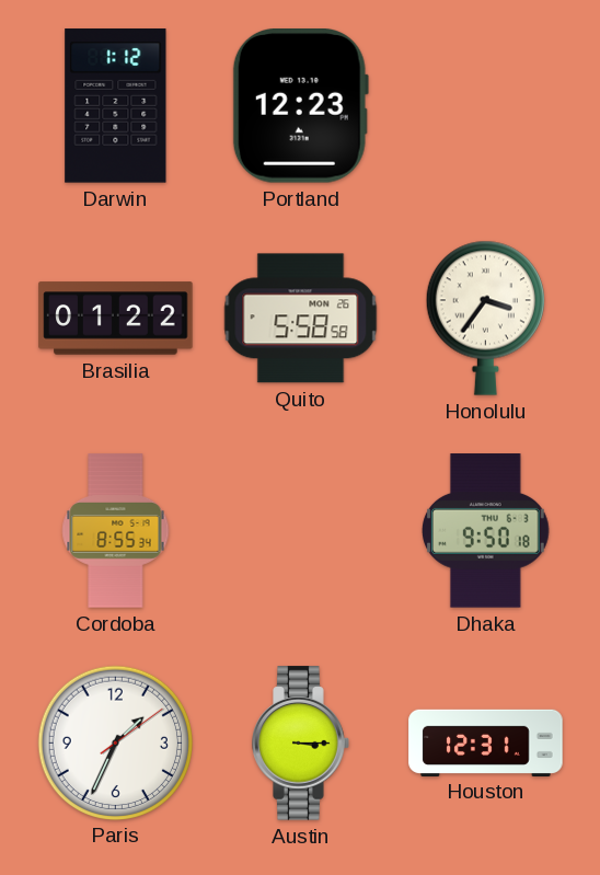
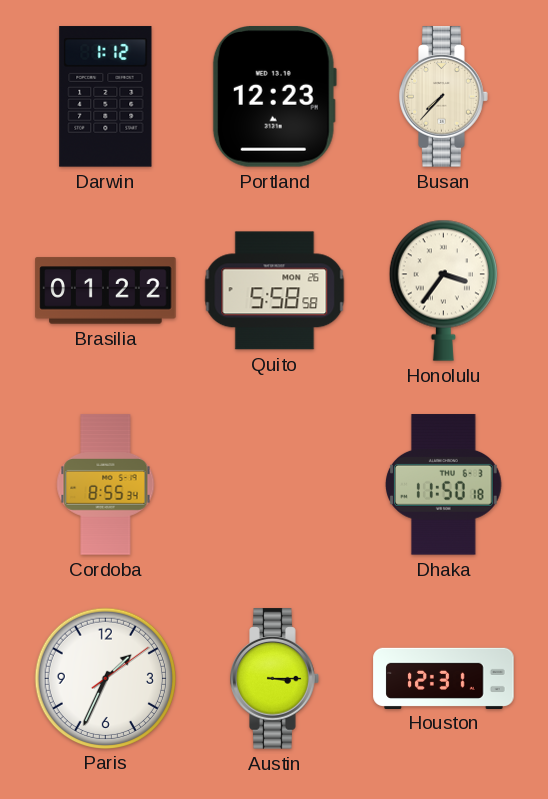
Busan: none -> 7:37 (444, 97)
Dhaka: 9:50 -> 11:50 (444, 485)
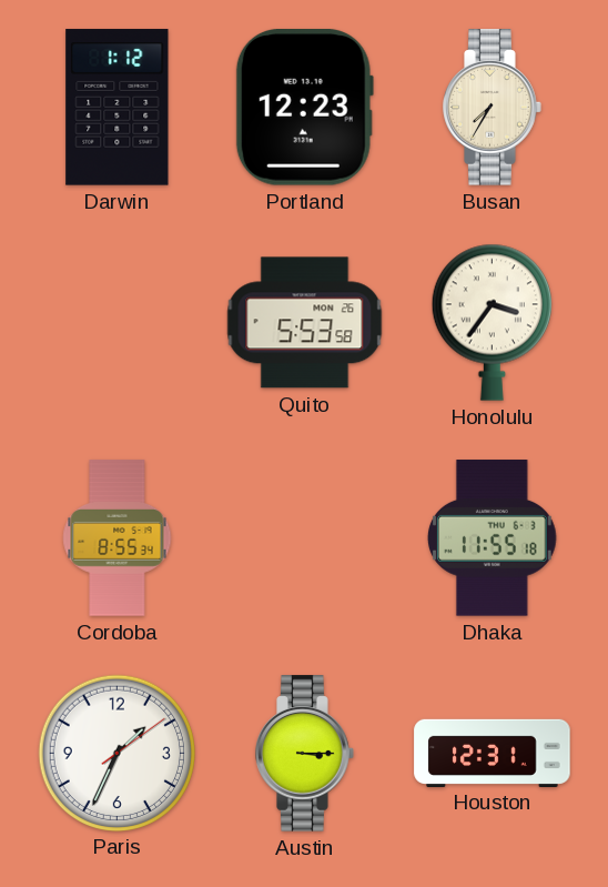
Busan: 7:37 -> 7:35 (493, 108)
Brasilia: 01:22 -> none (106, 291)
Quito: 5:58 -> 5:53 (305, 323)
Dhaka: 11:50 -> 11:55 (493, 538)
